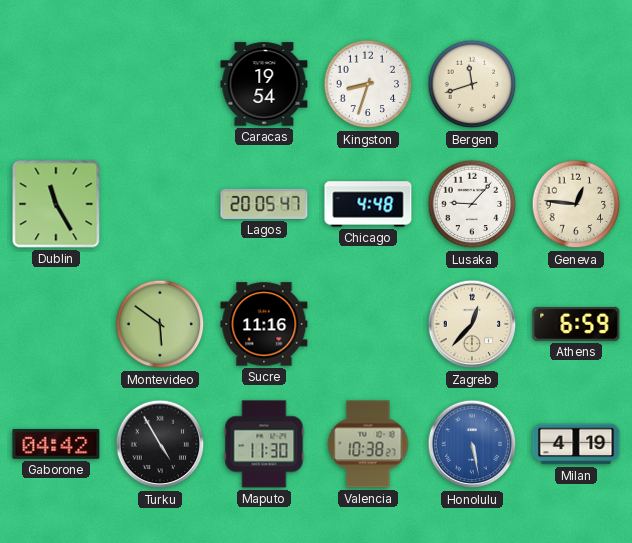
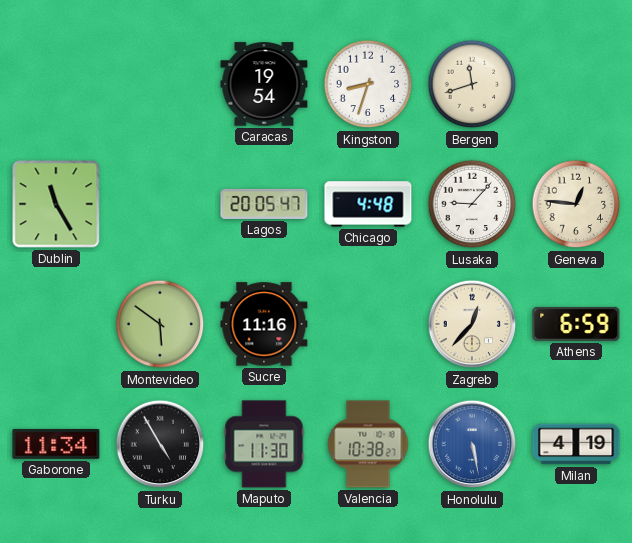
Gaborone: 04:42 -> 11:34 (56, 444)
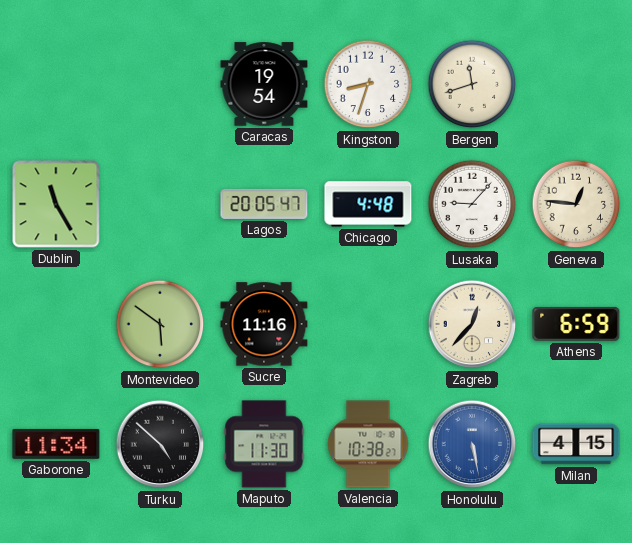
Turku: 4:55 -> 4:52 (160, 444)
Milan: 4:19 -> 4:15 (576, 444)
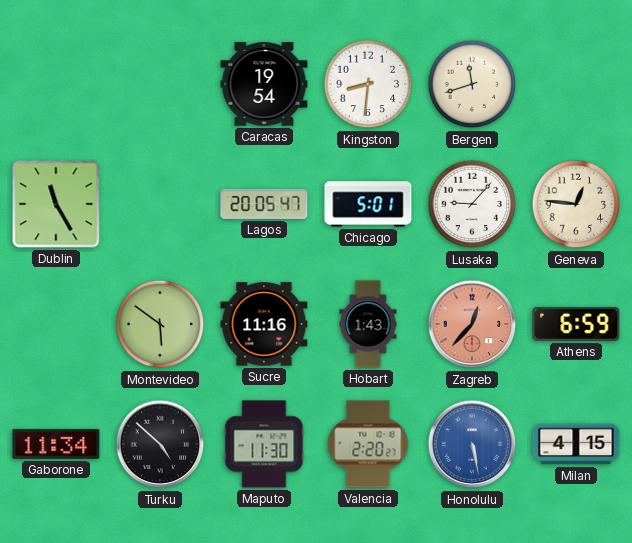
Kingston: 8:33 -> 8:31 (368, 84)
Chicago: 4:48 -> 5:01 (368, 204)
Hobart: none -> 1:43 (368, 324)
Zagreb dial: cream -> salmon (472, 324)
Valencia: 10:38 -> 2:20 (368, 444)
